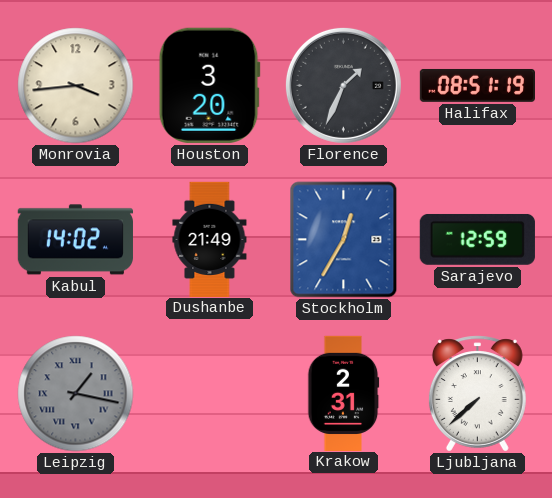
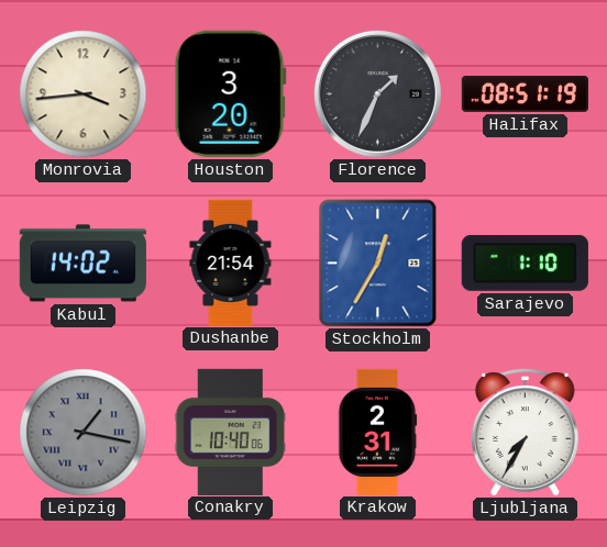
Dushanbe: 21:49 -> 21:54 (231, 263)
Sarajevo: 12:59 -> 1:10 (525, 263)
Conakry: none -> 10:40 (230, 432)
Ljubljana: 7:38 -> 7:35 (525, 433)
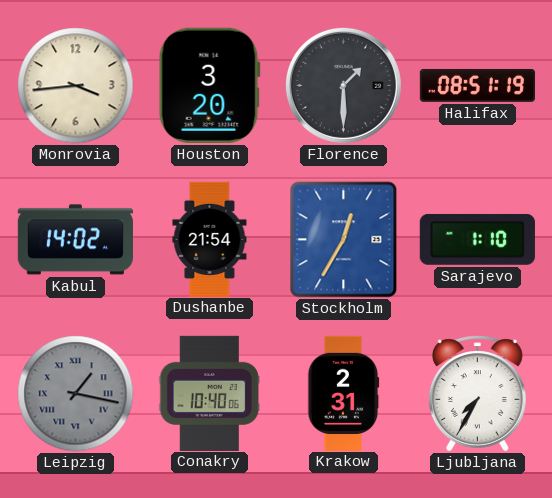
Florence: 1:34 -> 1:30 (343, 85)
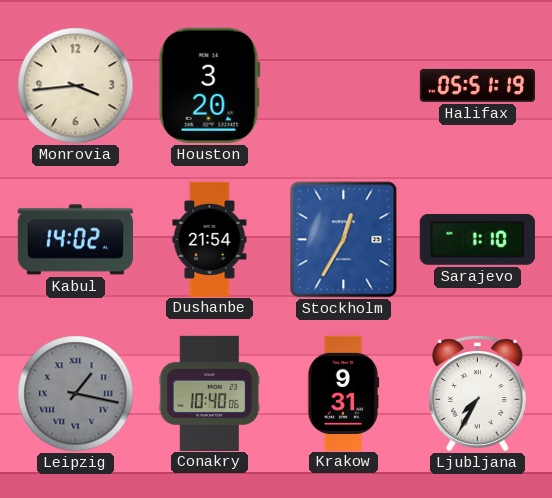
Florence: 1:30 -> none (343, 85)
Halifax: 08:51 -> 05:51 (477, 85)
Krakow: 2:31 -> 9:31 (343, 393)
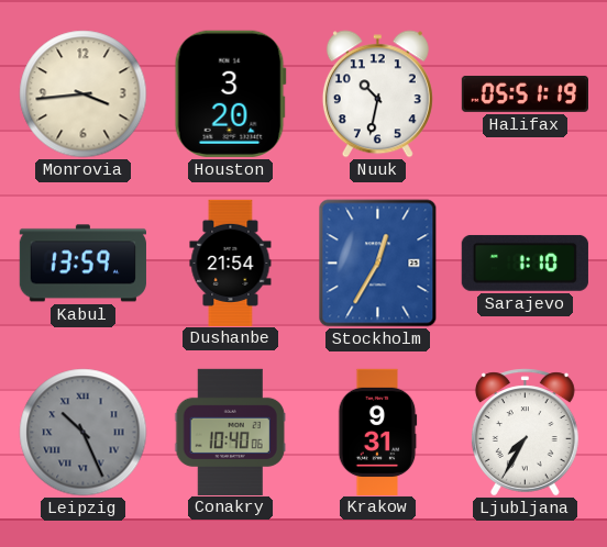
Nuuk: none -> 10:32 (377, 94)
Kabul: 14:02 -> 13:59 (82, 264)
Leipzig: 1:17 -> 10:26 (84, 433)
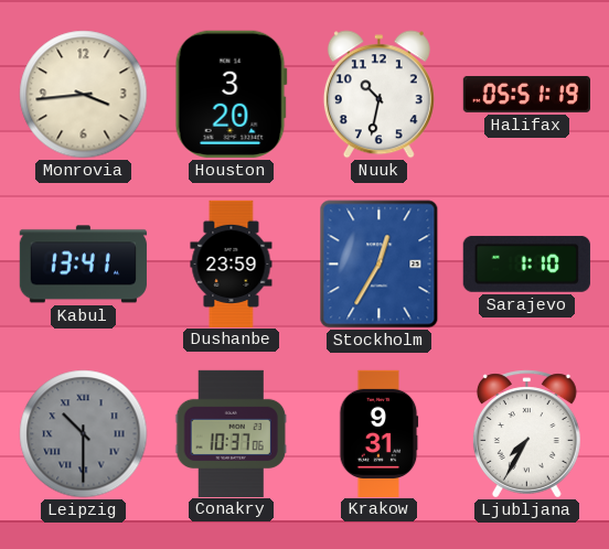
Kabul: 13:59 -> 13:41 (83, 265)
Dushanbe: 21:54 -> 23:59 (232, 263)
Leipzig: 10:26 -> 10:30 (84, 434)
Conakry: 10:40 -> 10:37 (231, 433)
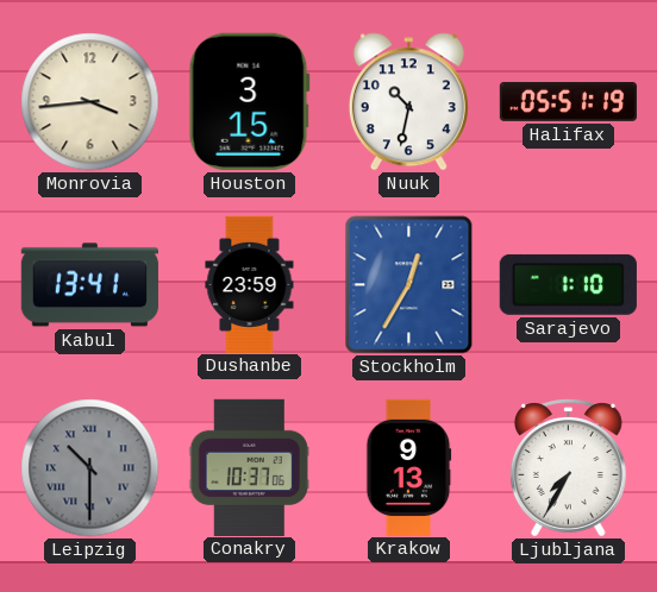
Houston: 3:20 -> 3:15 (249, 101)
Krakow: 9:31 -> 9:13 (408, 467)
